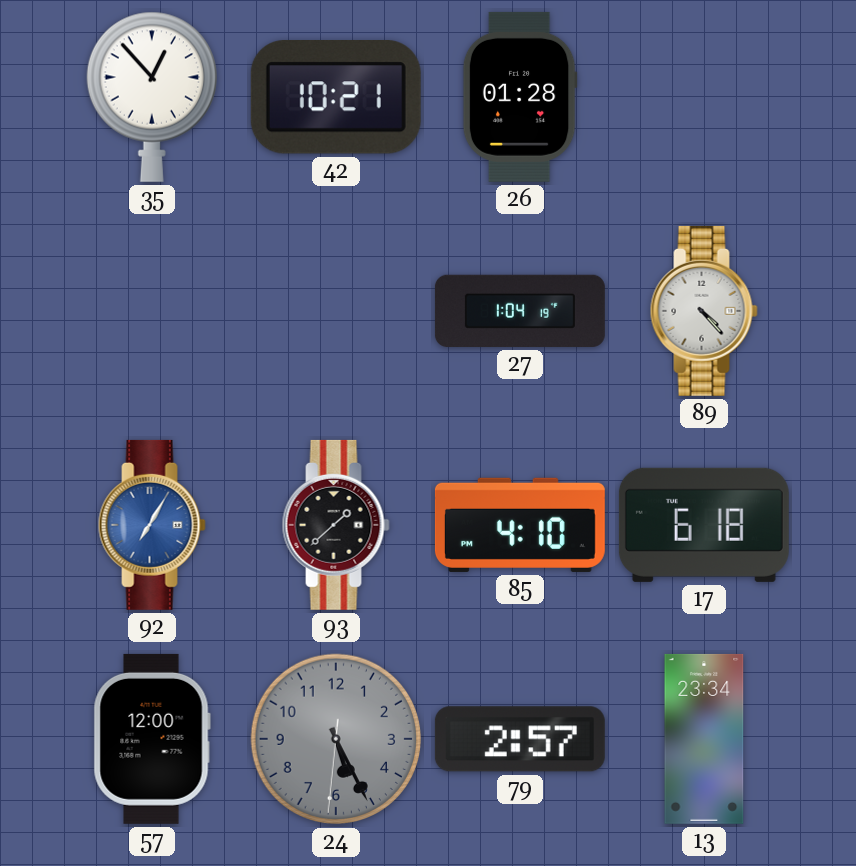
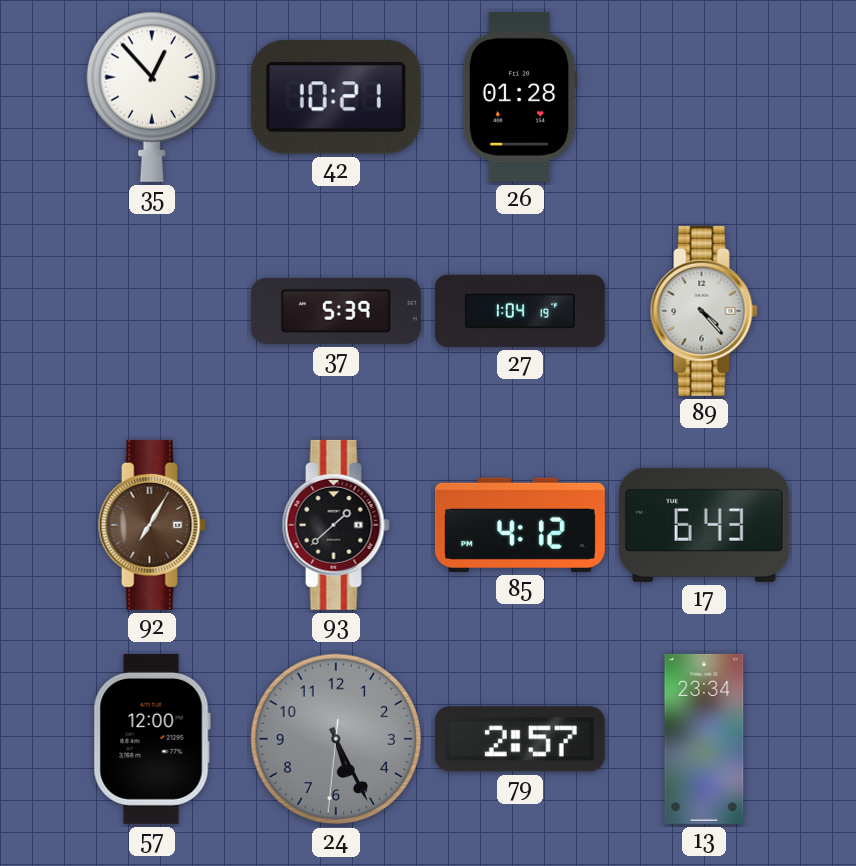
37: none -> 5:39 (336, 311)
92 dial: blue -> brown (152, 525)
85: 4:10 -> 4:12 (520, 525)
17: 6:18 -> 6:43 (704, 525)
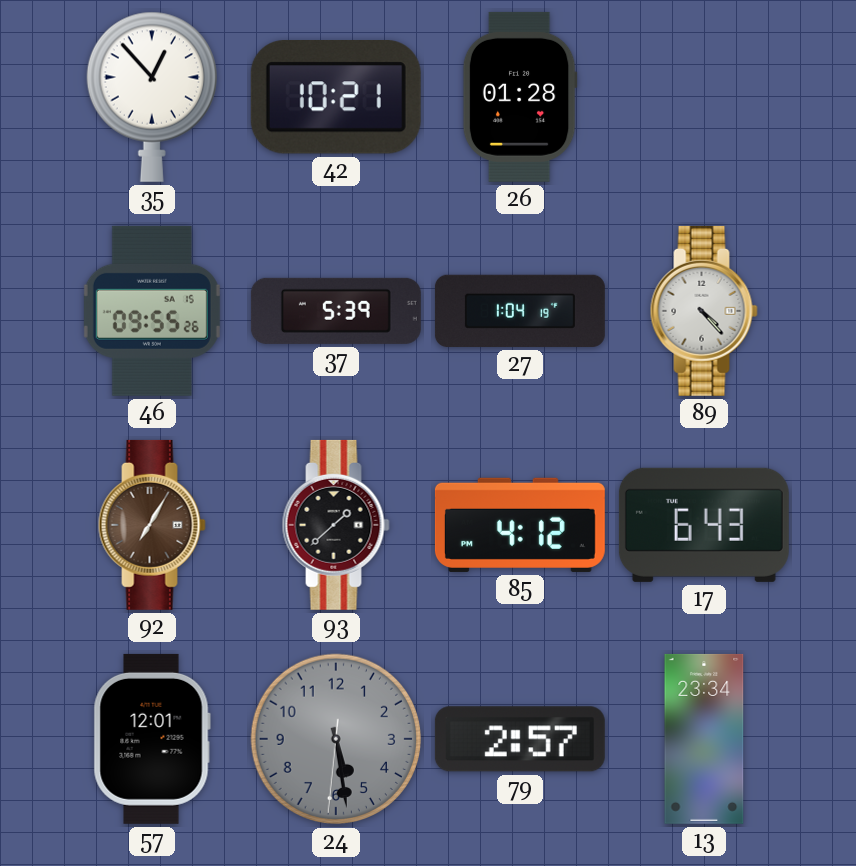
46: none -> 09:55 (152, 311)
57: 12:00 -> 12:01 (152, 739)
24: 5:25 -> 5:28 (336, 739)
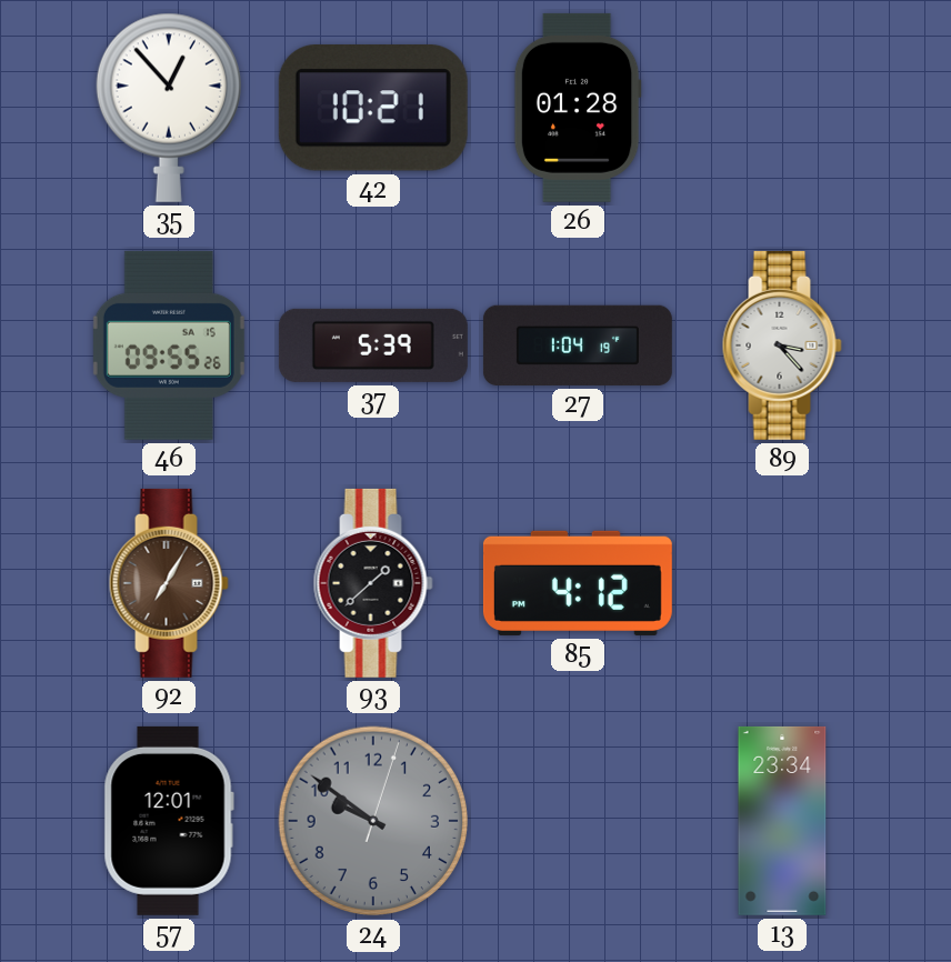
89: 4:23 -> 3:23 (782, 345)
17: 6:43 -> none (704, 525)
24: 5:28 -> 9:51 (373, 821)
79: 2:57 -> none (520, 739)
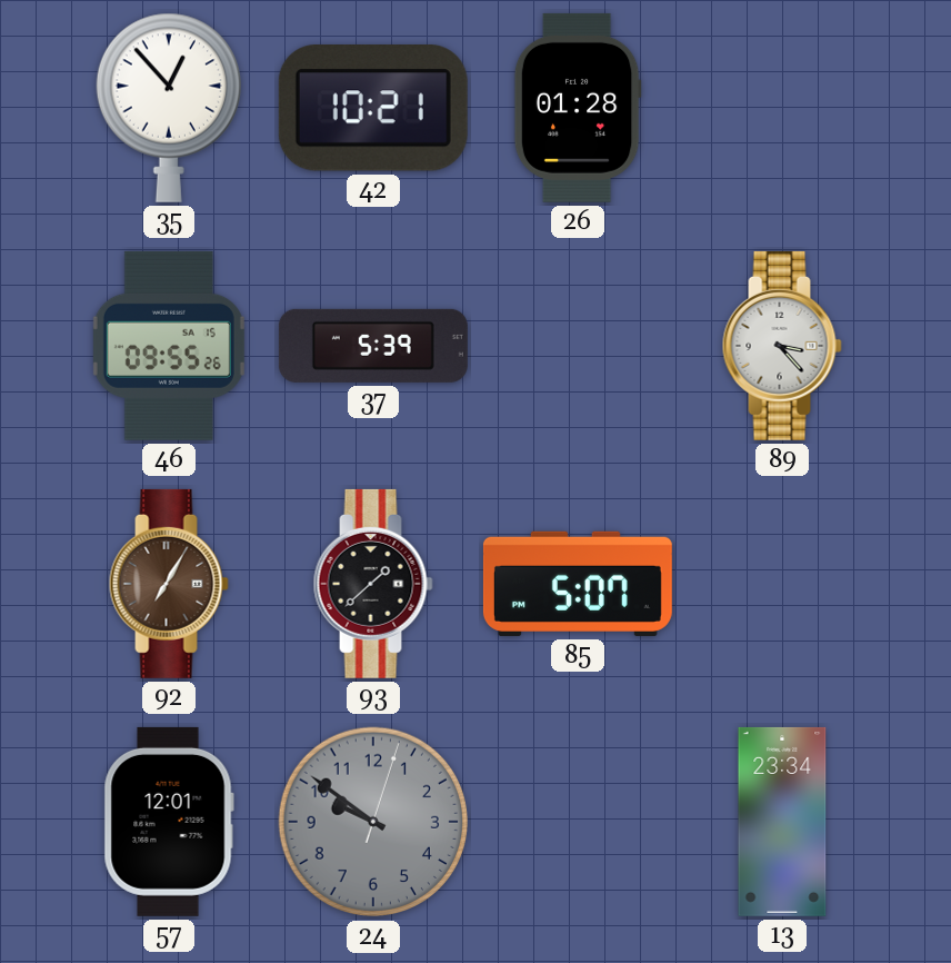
27: 1:04 -> none (578, 345)
85: 4:12 -> 5:07 (578, 584)
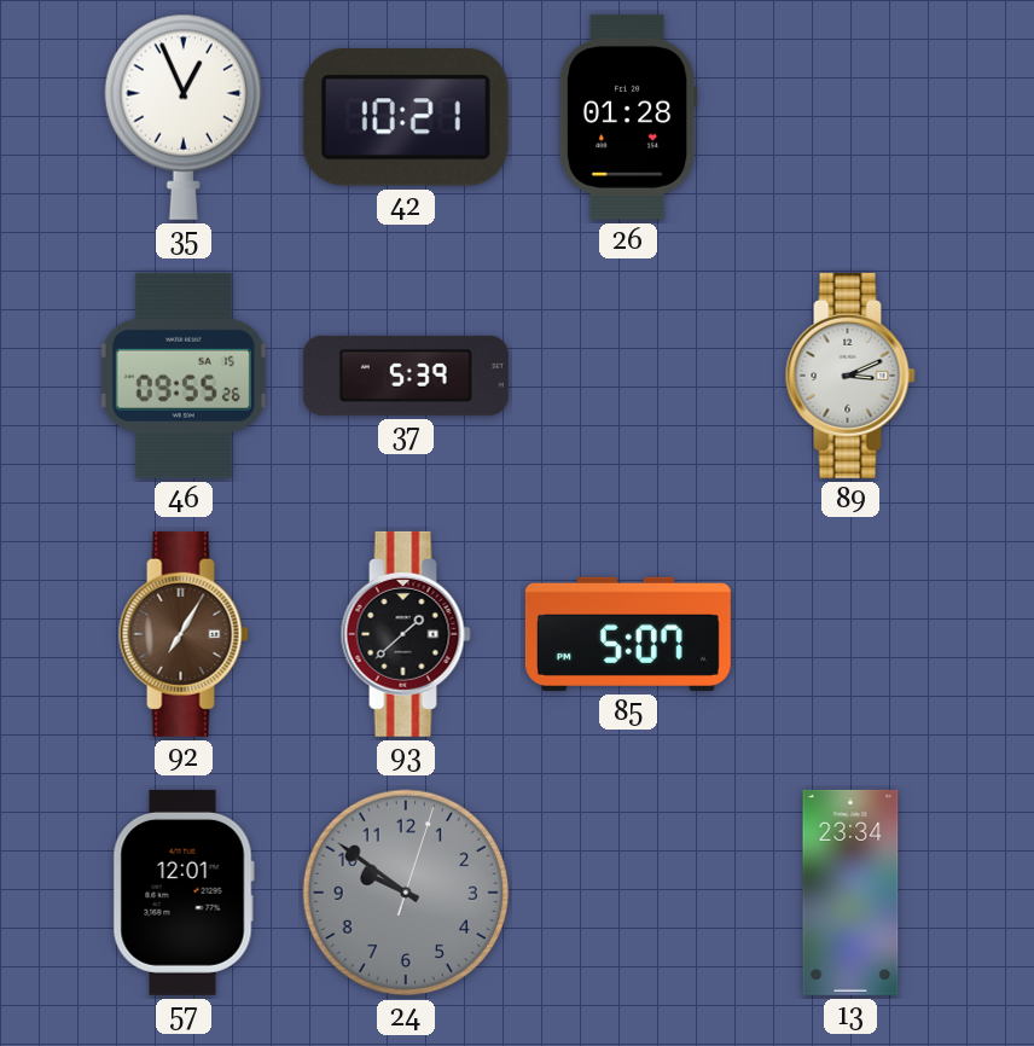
35: 12:53 -> 12:56 (184, 117)
89: 3:23 -> 3:11 (850, 376)
